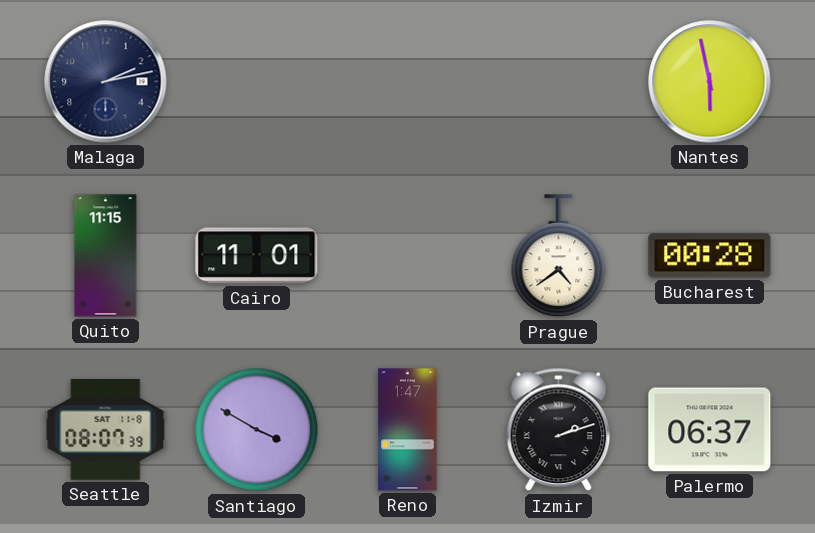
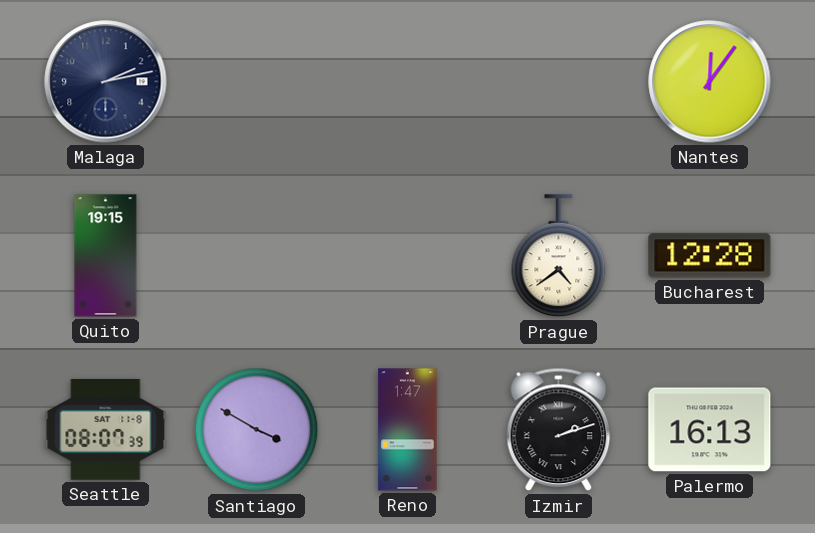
Nantes: 5:58 -> 12:06 (710, 82)
Quito: 11:15 -> 19:15 (106, 256)
Cairo: 11:01 -> none (257, 256)
Bucharest: 00:28 -> 12:28 (710, 256)
Palermo: 06:37 -> 16:13 (710, 430)
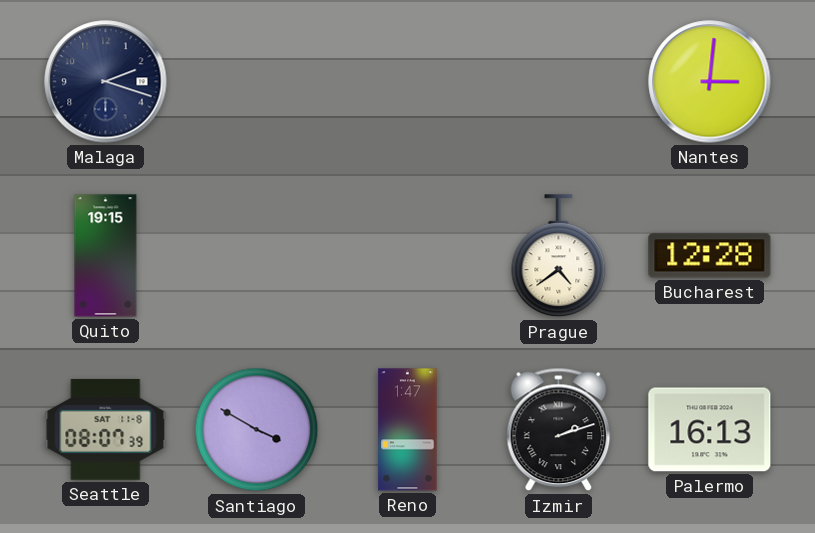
Malaga: 2:13 -> 2:18 (106, 82)
Nantes: 12:06 -> 3:01 (710, 82)
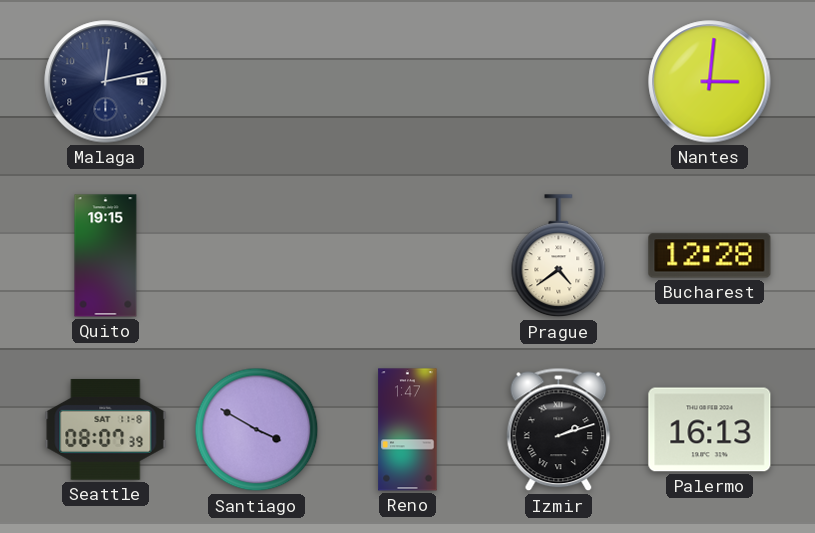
Malaga: 2:18 -> 12:13 (106, 82)
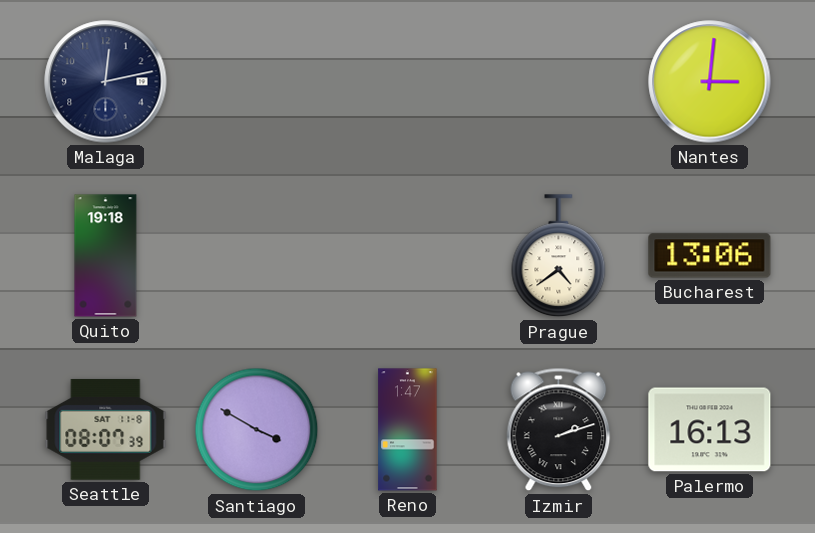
Quito: 19:15 -> 19:18 (106, 256)
Bucharest: 12:28 -> 13:06 (710, 256)
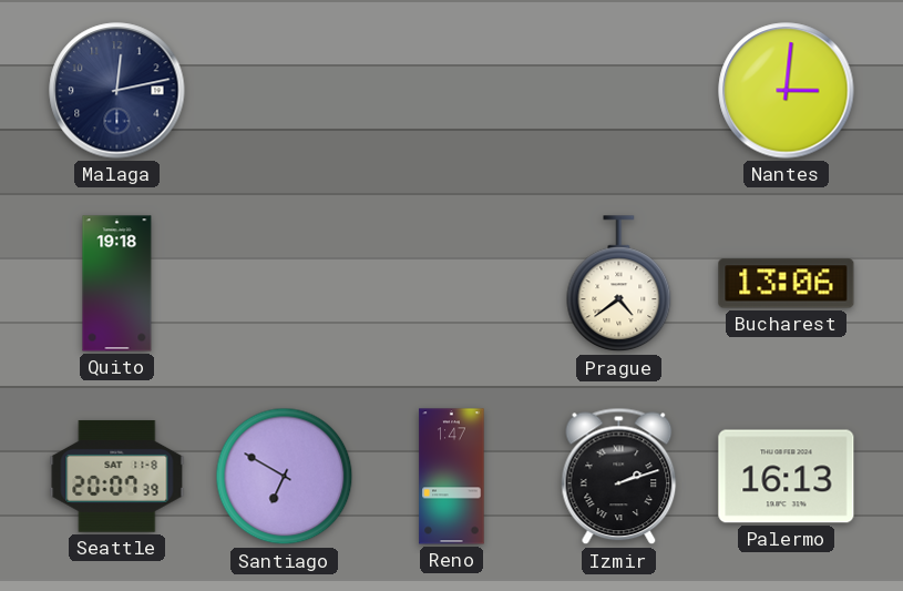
Seattle: 08:07 -> 20:07 (117, 476)
Santiago: 3:50 -> 6:50 (285, 477)
